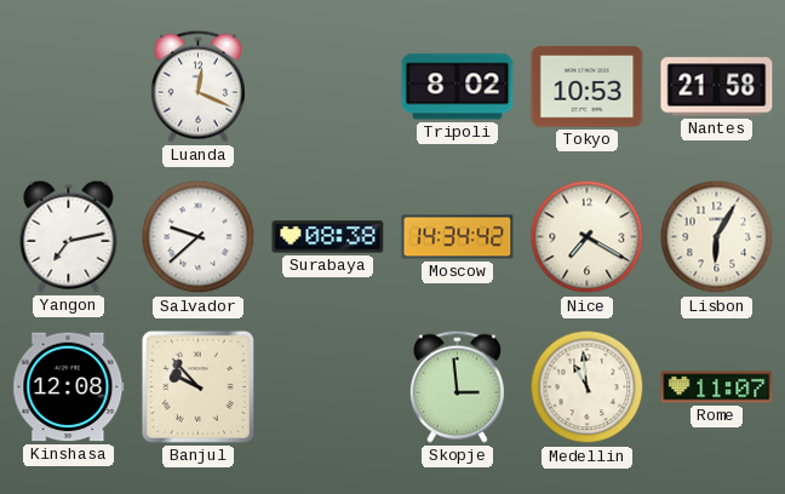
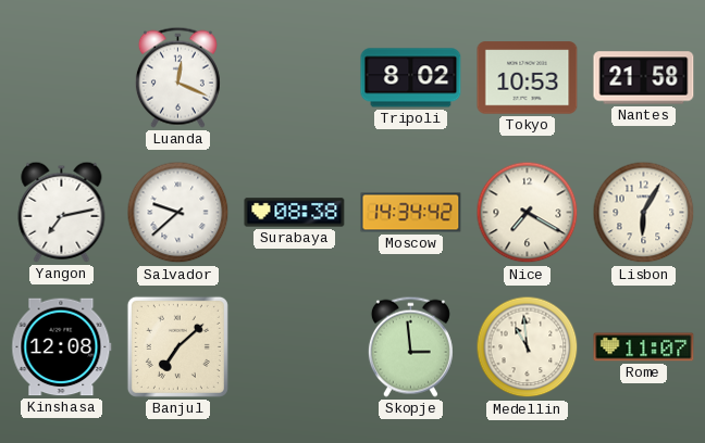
Banjul: 9:53 -> 7:08 (177, 346)
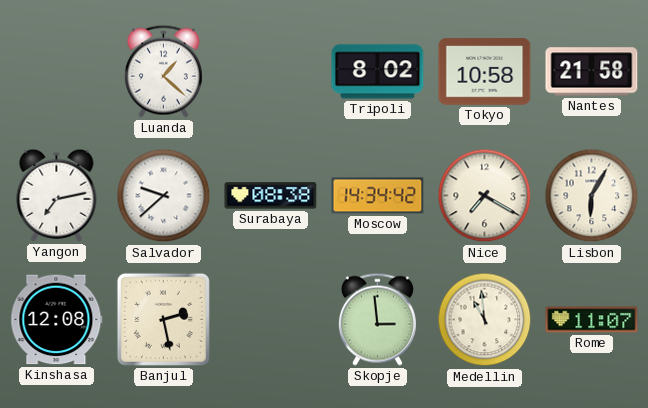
Luanda: 12:19 -> 1:22 (163, 71)
Tokyo: 10:53 -> 10:58 (485, 72)
Banjul: 7:08 -> 2:28 (163, 319)
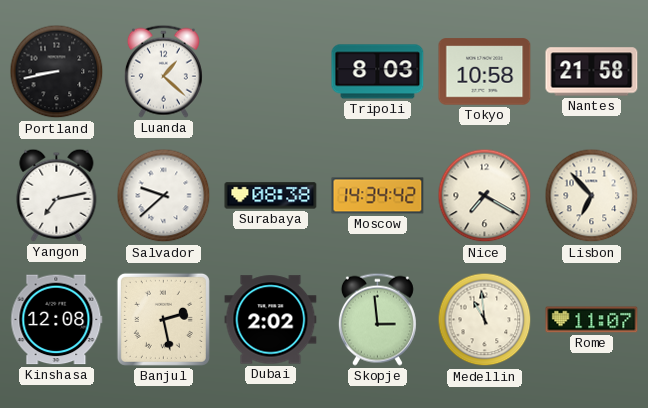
Portland: none -> 8:43 (57, 72)
Tripoli: 8:02 -> 8:03 (378, 72)
Lisbon: 6:05 -> 6:53 (592, 196)
Dubai: none -> 2:02 (271, 320)
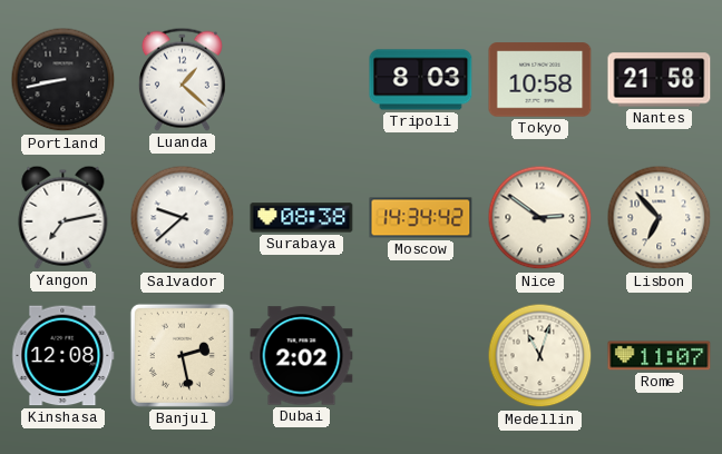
Nice: 7:20 -> 2:51 (540, 218)
Skopje: 2:59 -> none (377, 319)
Medellin: 10:59 -> 11:03 (540, 356)
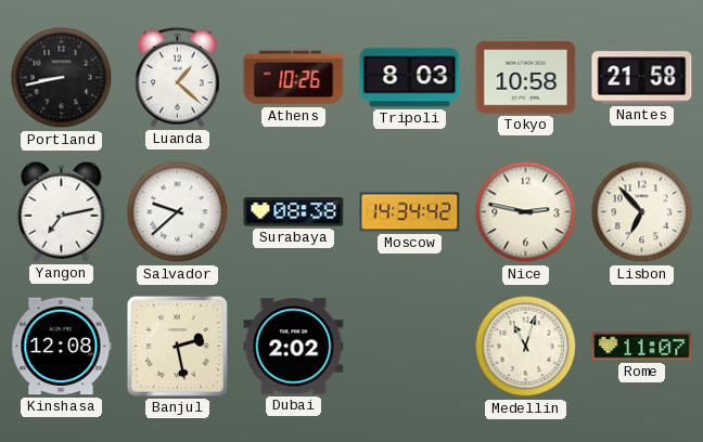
Athens: none -> 10:26 (294, 78)
Nice: 2:51 -> 2:47 (526, 212)
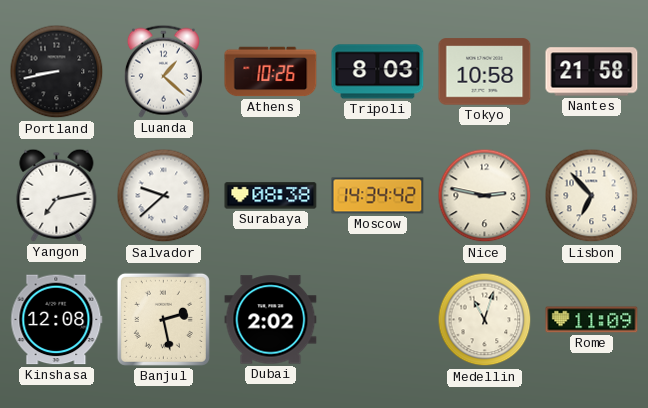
Rome: 11:07 -> 11:09 (592, 320)
